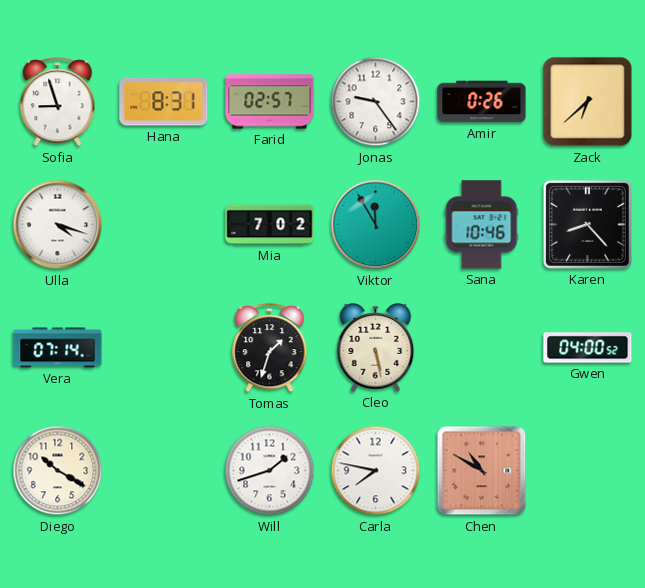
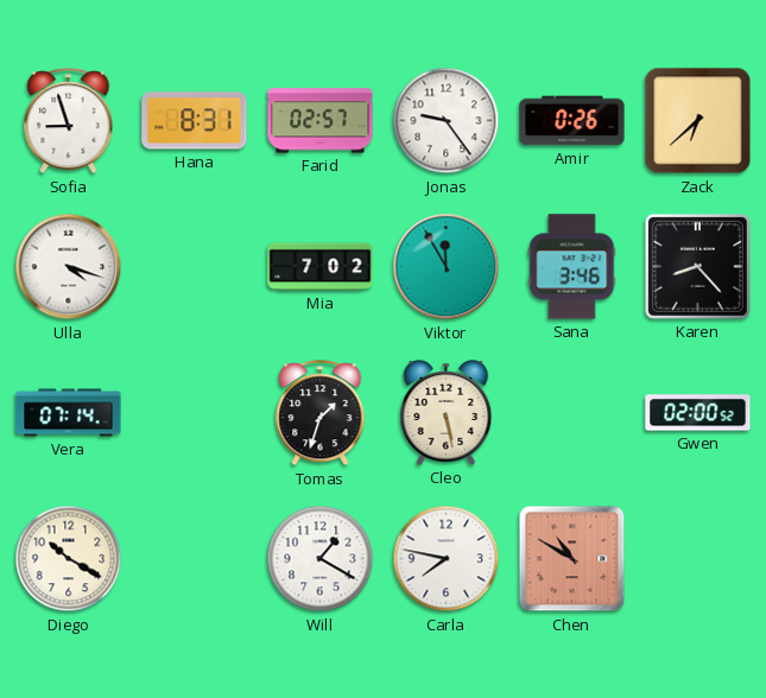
Sana: 10:46 -> 3:46 (572, 267)
Gwen: 04:00 -> 02:00 (698, 413)
Will: 1:42 -> 1:20 (321, 559)
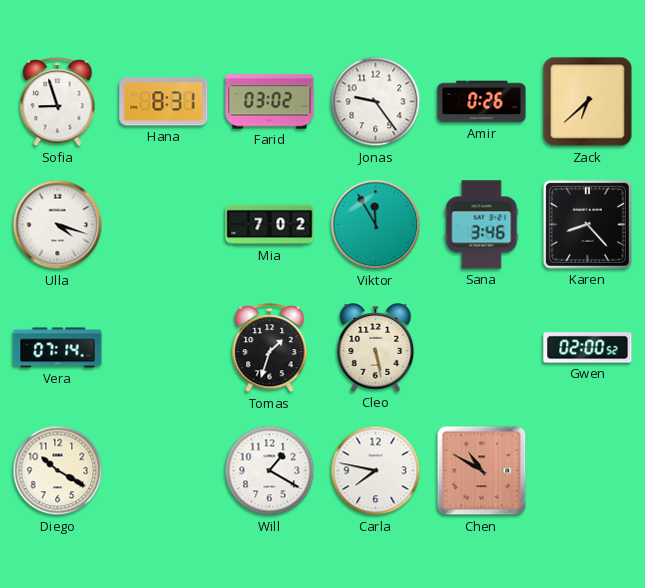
Farid: 02:57 -> 03:02 (270, 102)
